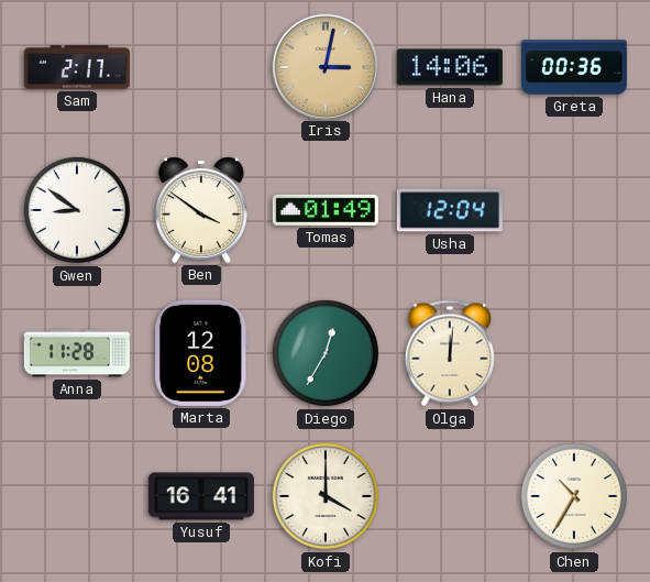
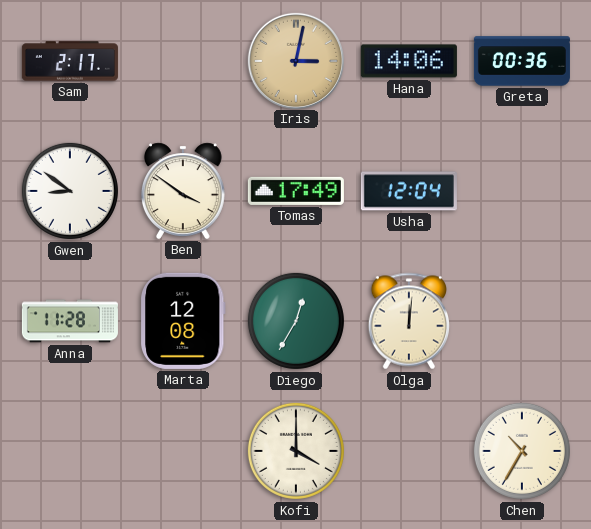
Tomas: 01:49 -> 17:49 (296, 191)
Yusuf: 16:41 -> none (201, 496)
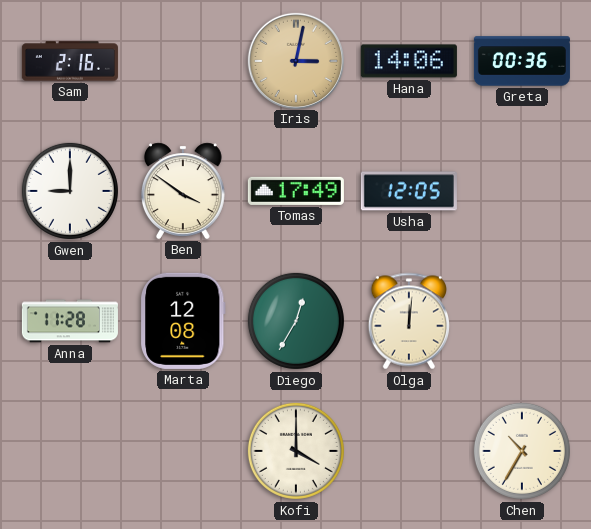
Sam: 2:17 -> 2:16 (70, 61)
Gwen: 8:51 -> 9:00 (70, 191)
Usha: 12:04 -> 12:05 (409, 191)
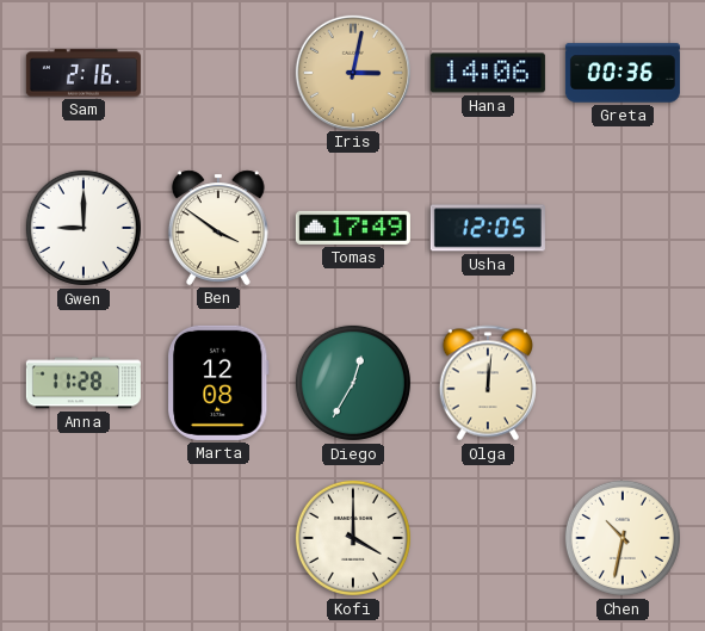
Chen: 10:35 -> 10:32 (623, 538)
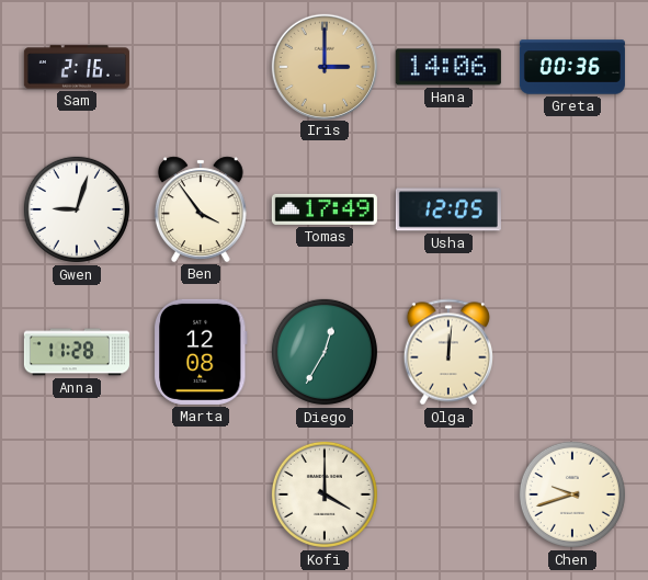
Iris: 3:02 -> 3:00 (323, 66)
Gwen: 9:00 -> 9:03 (77, 209)
Ben: 3:51 -> 3:54 (201, 209)
Chen: 10:32 -> 9:42 (572, 494)
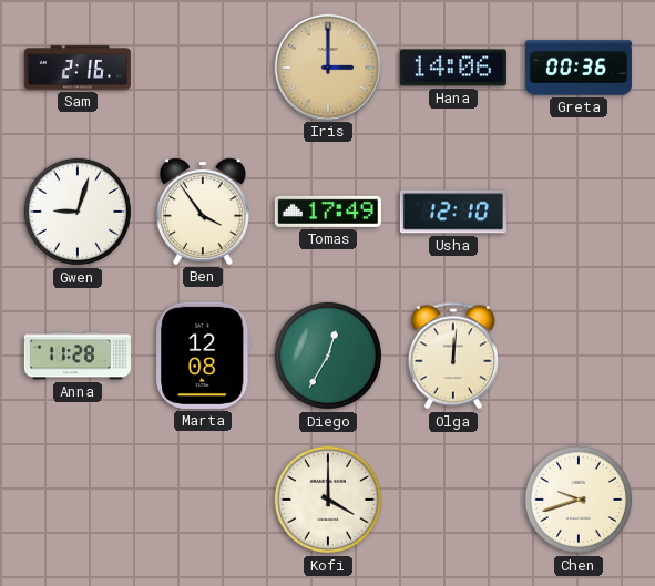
Usha: 12:05 -> 12:10 (453, 212)
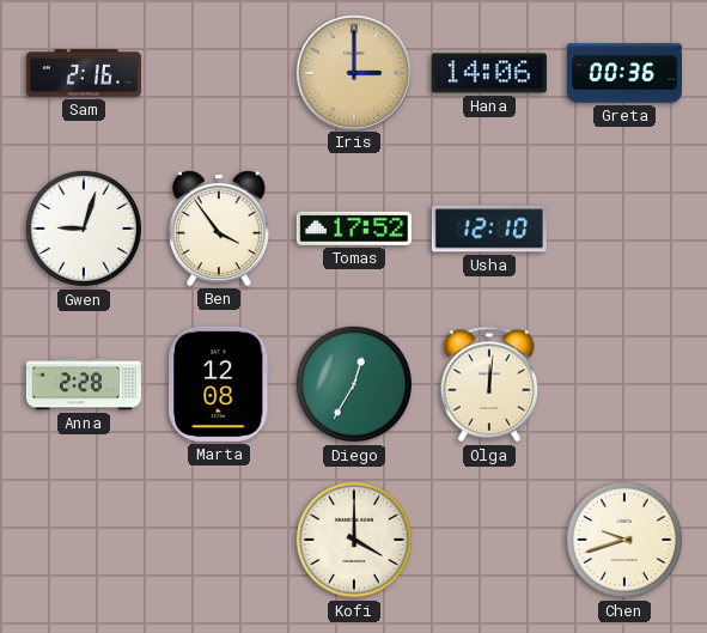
Tomas: 17:49 -> 17:52 (354, 229)
Anna: 11:28 -> 2:28 (84, 384)
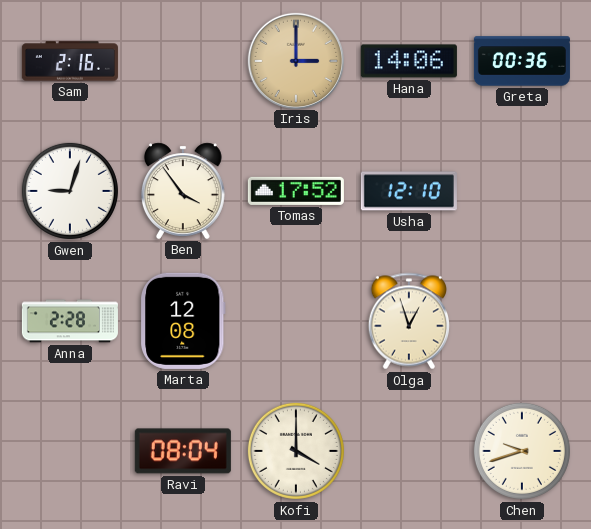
Diego: 12:35 -> none (354, 384)
Olga: 12:01 -> 12:57 (408, 321)
Ravi: none -> 08:04 (183, 451)
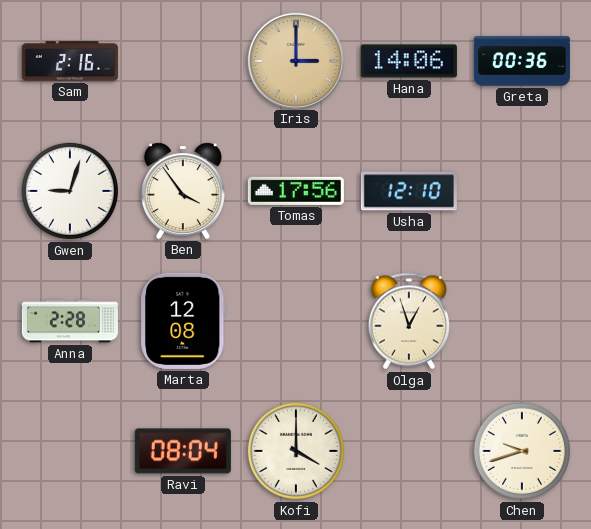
Tomas: 17:52 -> 17:56 (296, 191)
